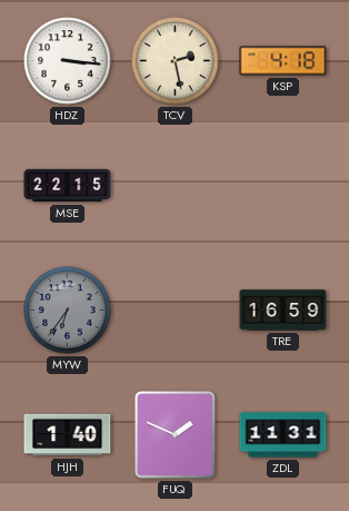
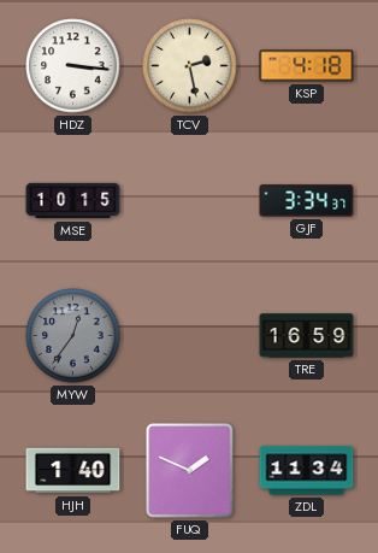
MSE: 22:15 -> 10:15 (73, 201)
GJF: none -> 3:34 (307, 201)
MYW: 6:36 -> 12:36 (73, 336)
ZDL: 11:31 -> 11:34 (307, 471)
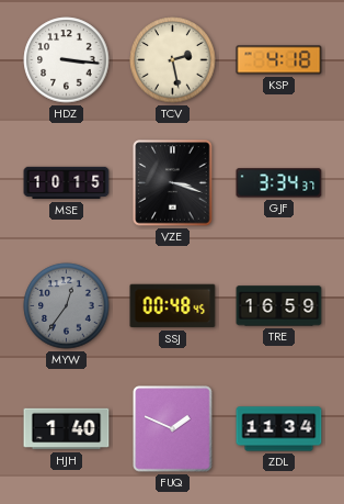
VZE: none -> 3:18 (173, 183)
SSJ: none -> 00:48 (173, 306)
